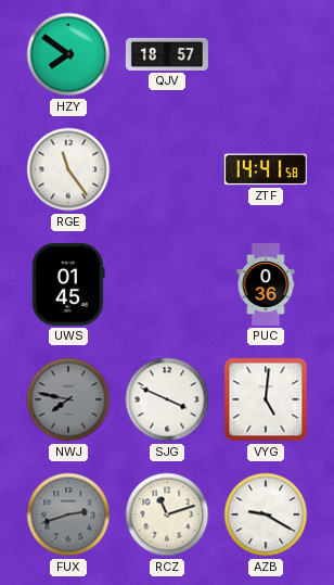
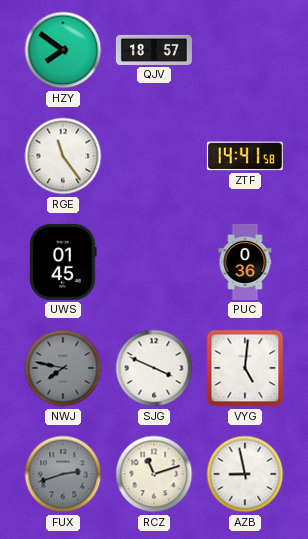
AZB: 9:20 -> 8:58 (245, 474)
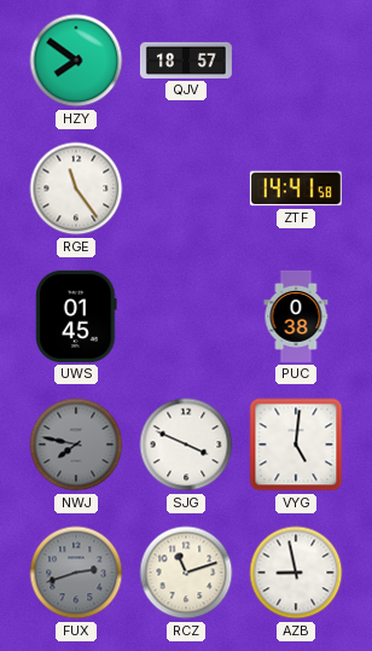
PUC: 0:36 -> 0:38 (296, 316)
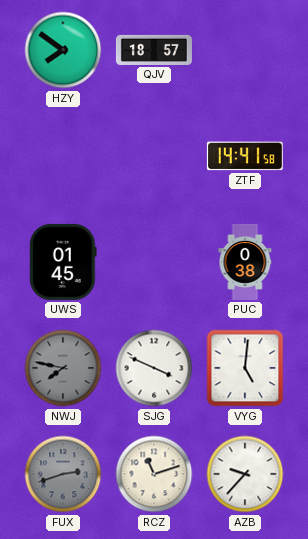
RGE: 11:24 -> none (76, 188)
AZB: 8:58 -> 9:37 (245, 474)
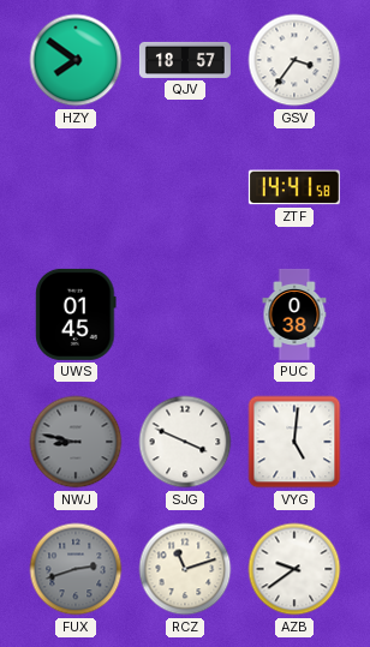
GSV: none -> 3:36 (294, 60)
NWJ: 7:47 -> 8:47 (76, 442)
AZB: 9:37 -> 9:39 (294, 569)
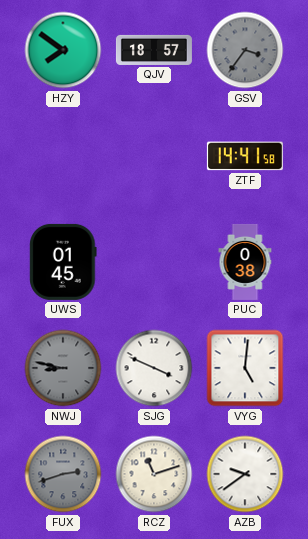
GSV dial: white -> grey (245, 50)
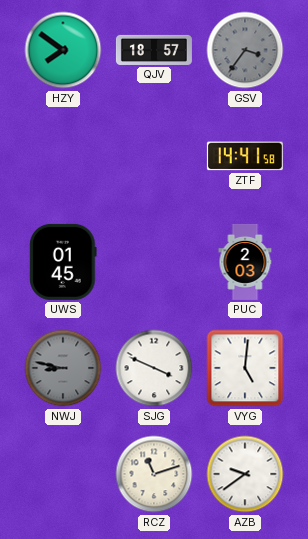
PUC: 0:38 -> 2:03 (245, 262)
FUX: 2:42 -> none (63, 474)
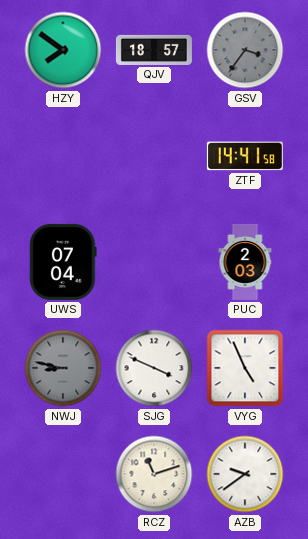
UWS: 01:45 -> 07:04 (63, 262)
VYG: 5:01 -> 4:56 (245, 368)
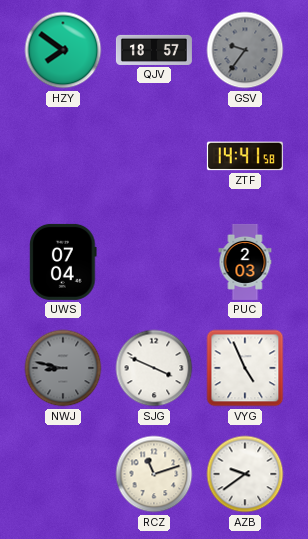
GSV: 3:36 -> 9:36 (245, 50)
